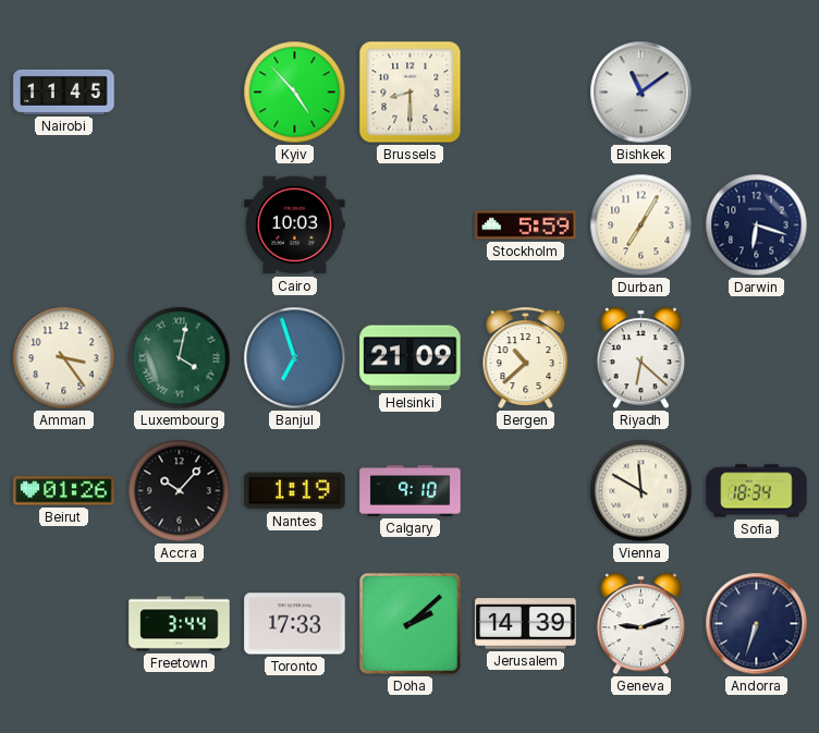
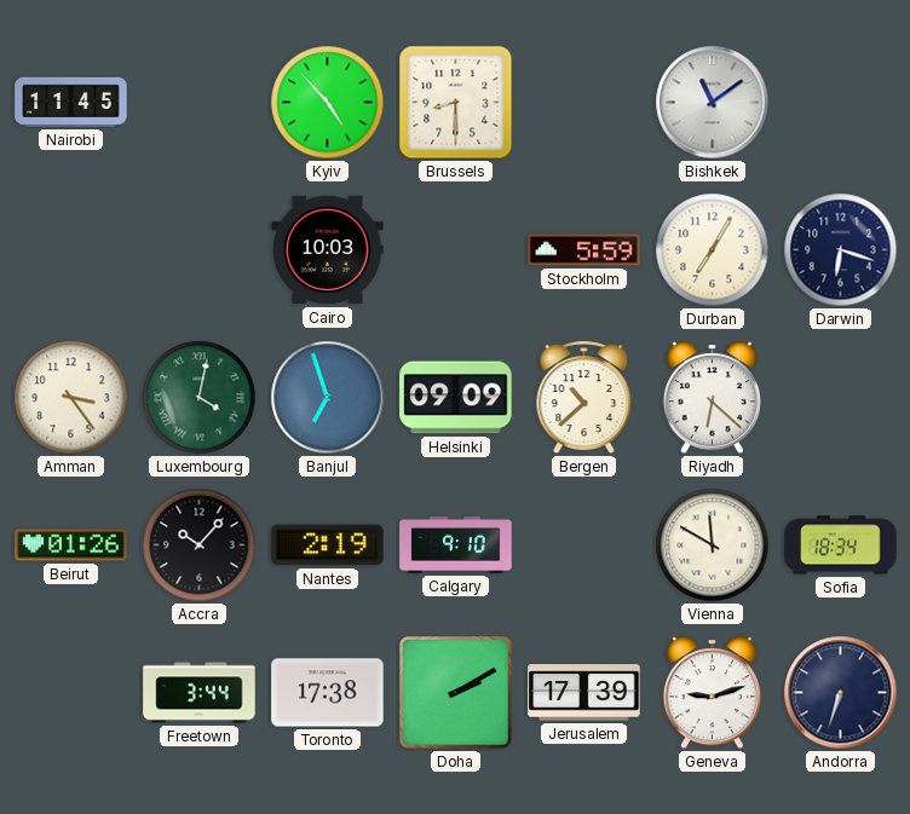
Helsinki: 21:09 -> 09:09 (456, 398)
Nantes: 1:19 -> 2:19 (328, 545)
Toronto: 17:33 -> 17:38 (328, 693)
Doha: 2:08 -> 2:10 (456, 693)
Jerusalem: 14:39 -> 17:39 (584, 693)
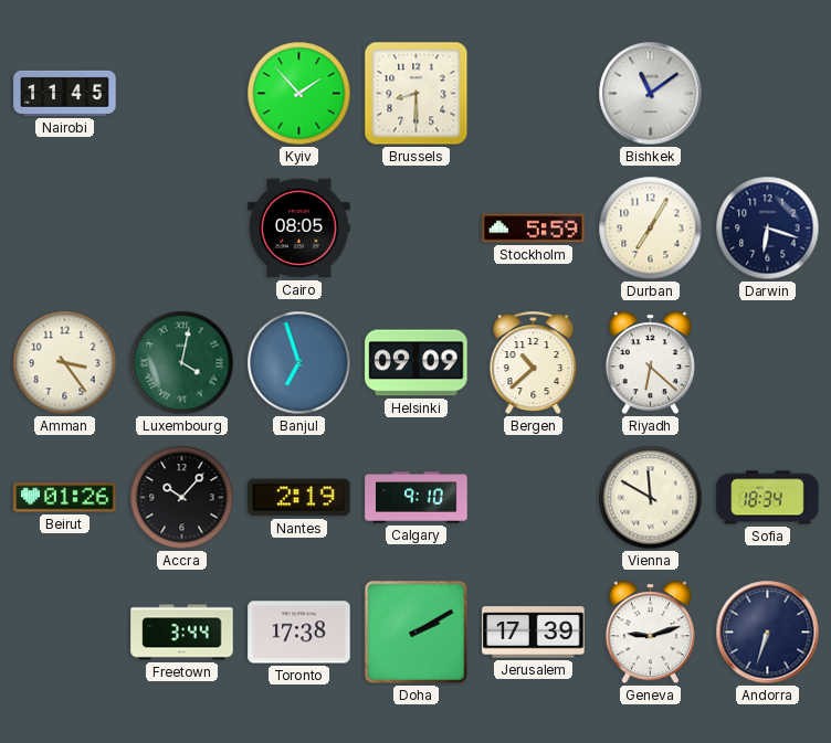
Kyiv: 4:53 -> 1:53 (299, 94)
Cairo: 10:03 -> 08:05 (299, 229)
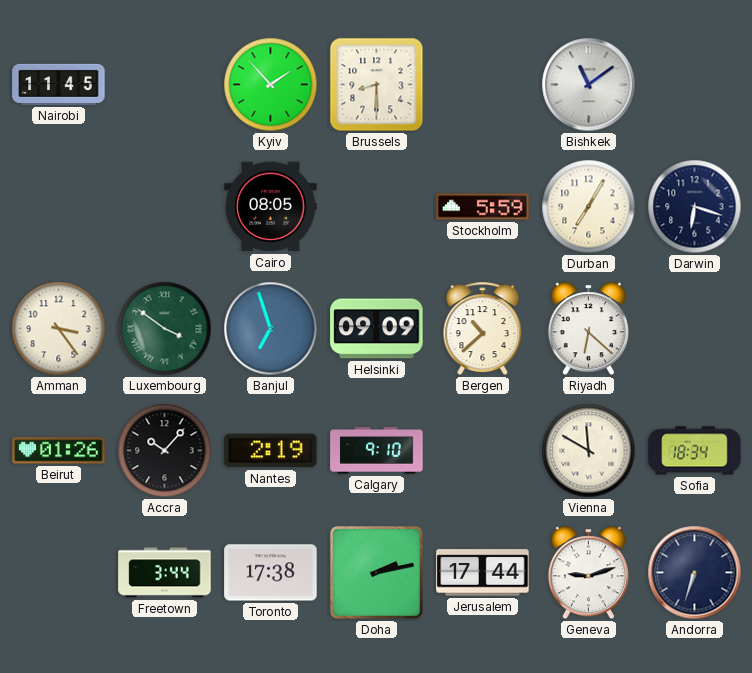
Luxembourg: 4:02 -> 3:51 (165, 329)
Doha: 2:10 -> 2:13 (377, 573)
Jerusalem: 17:39 -> 17:44 (483, 573)
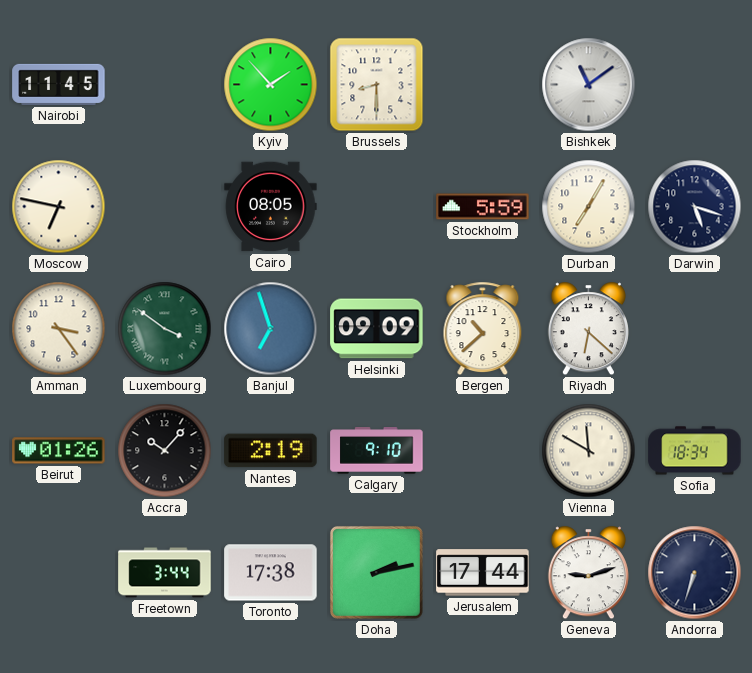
Moscow: none -> 6:47 (59, 207)
Darwin: 6:18 -> 5:18 (695, 207)
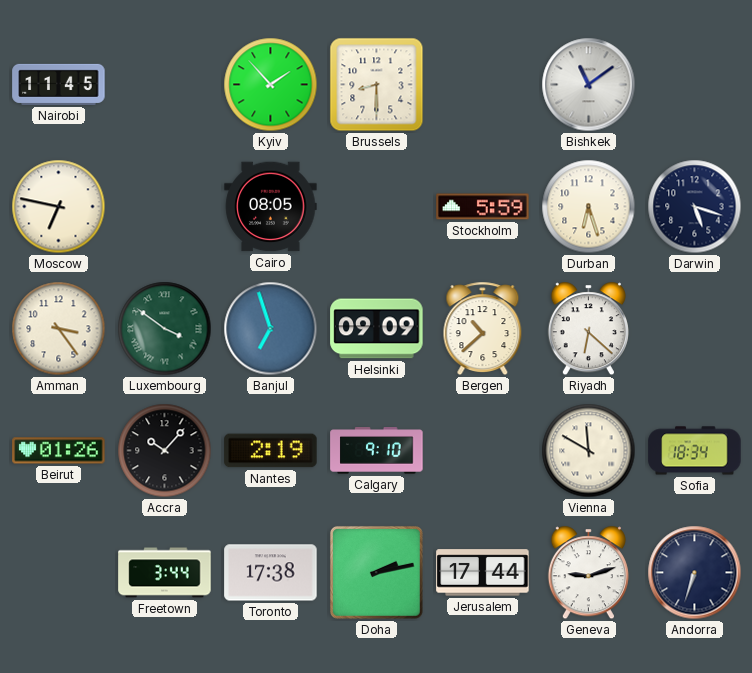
Durban: 7:05 -> 6:27 (589, 207)
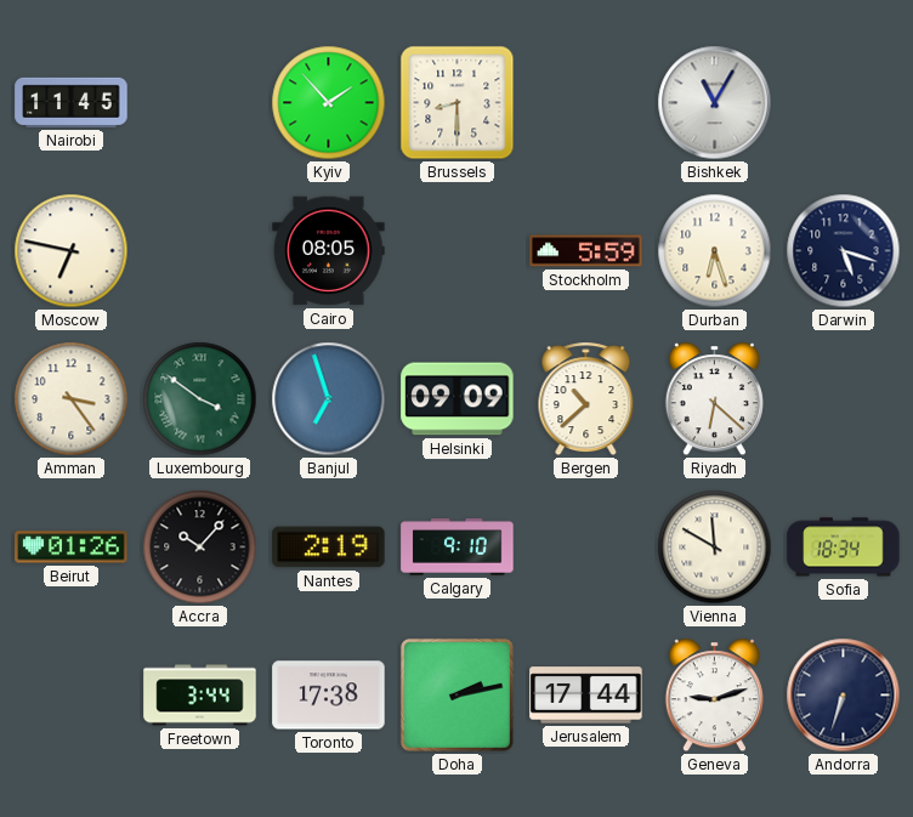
Bishkek: 11:09 -> 11:05 (715, 103)
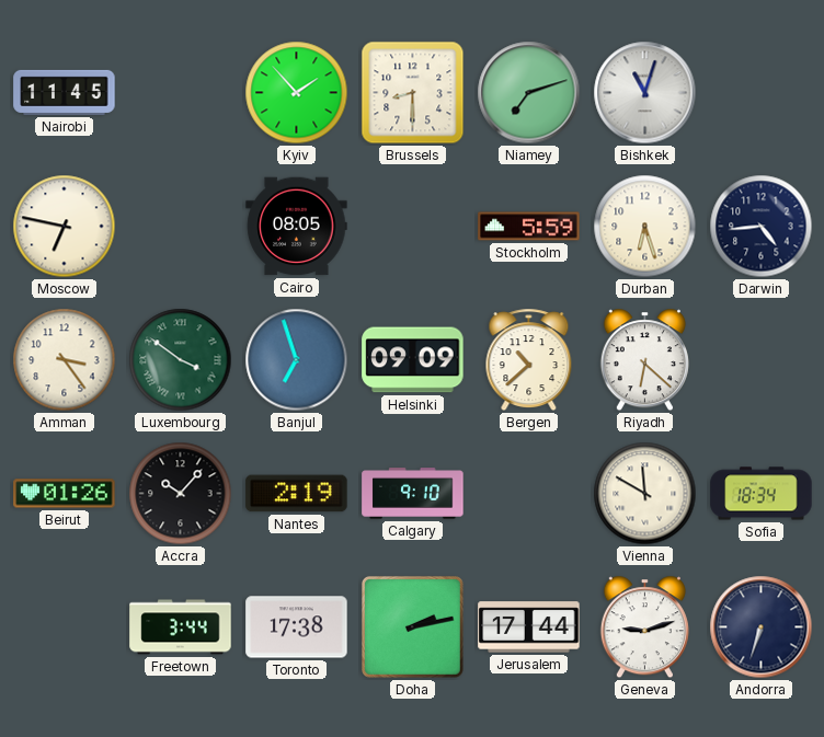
Niamey: none -> 7:12 (529, 93)
Bishkek: 11:05 -> 11:03 (645, 93)
Darwin: 5:18 -> 4:44 (762, 227)
